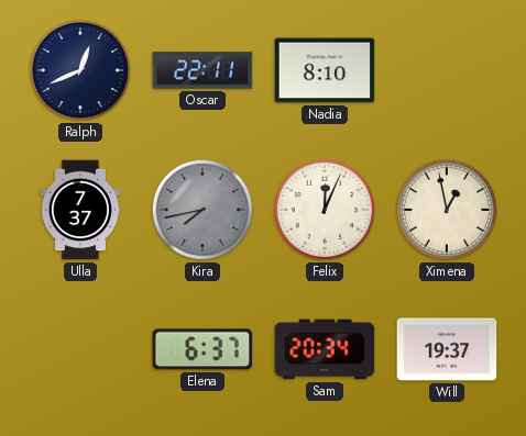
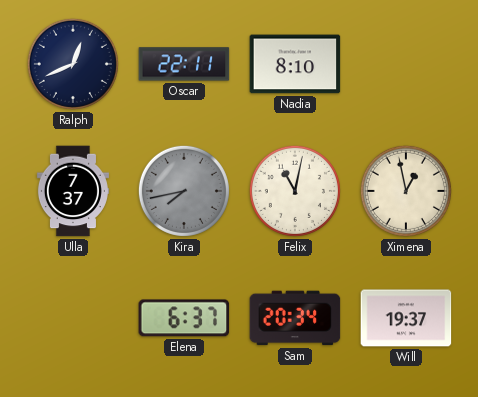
Felix: 12:04 -> 11:02 (295, 191)
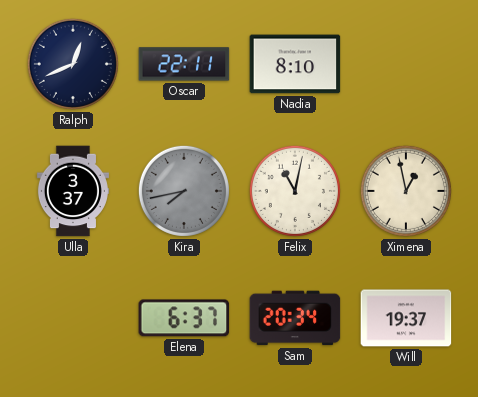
Ulla: 7:37 -> 3:37 (73, 191)
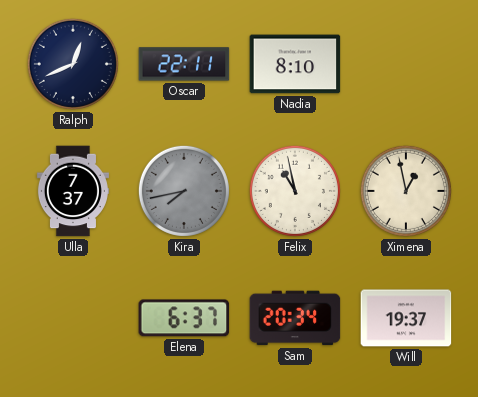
Ulla: 3:37 -> 7:37 (73, 191)
Felix: 11:02 -> 10:58 (295, 191)
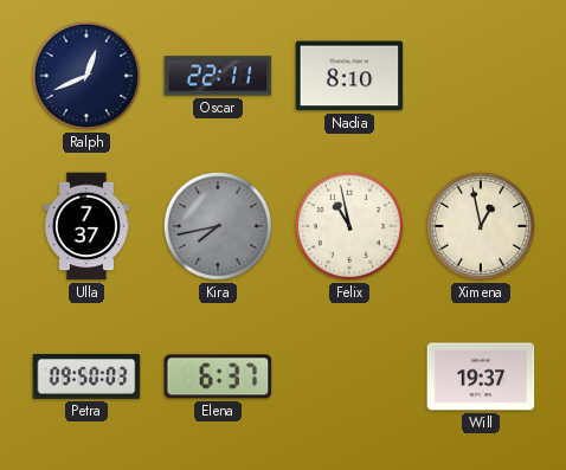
Petra: none -> 09:50 (86, 378)
Sam: 20:34 -> none (295, 318)
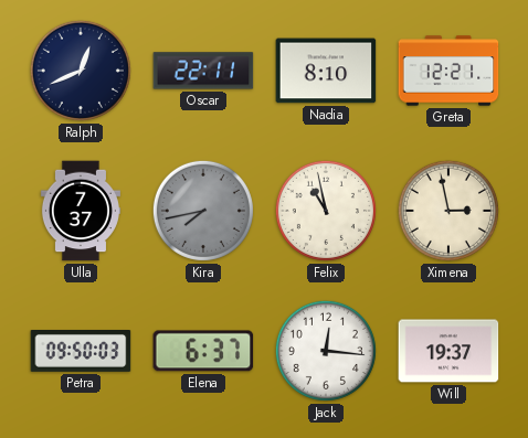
Greta: none -> 12:21 (448, 71)
Ximena: 12:58 -> 2:58 (448, 211)
Jack: none -> 12:16 (326, 351)
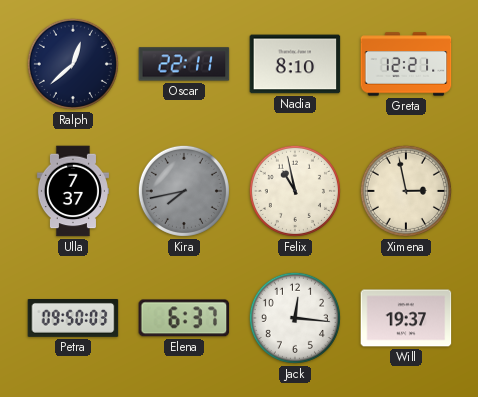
Ralph: 12:41 -> 12:38 (73, 64)
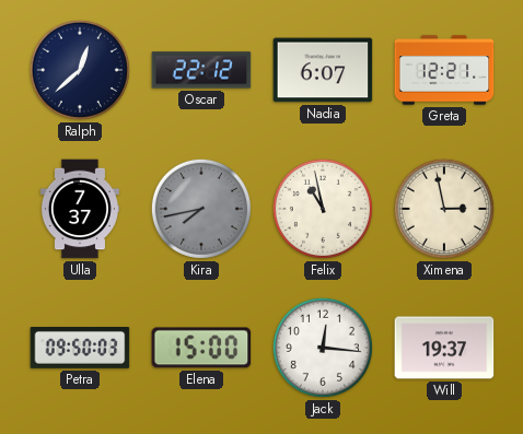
Oscar: 22:11 -> 22:12 (201, 70)
Nadia: 8:10 -> 6:07 (323, 70)
Elena: 6:37 -> 15:00 (201, 348)
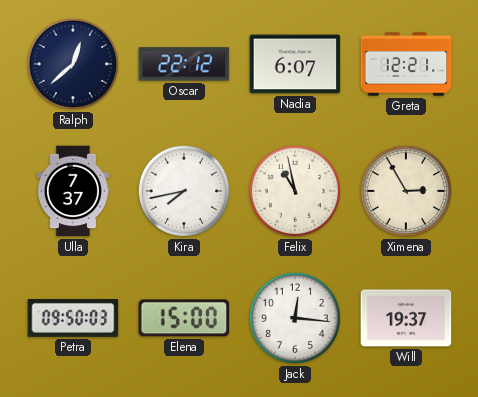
Kira dial: grey -> white (184, 191)
Ximena: 2:58 -> 2:55 (406, 191)
